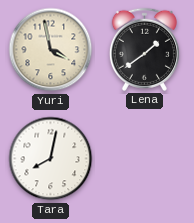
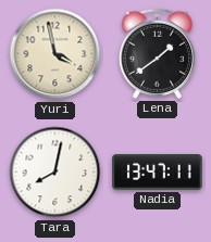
Nadia: none -> 13:47 (158, 173)
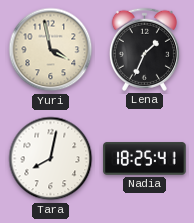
Lena: 1:39 -> 1:34 (144, 49)
Nadia: 13:47 -> 18:25 (145, 159)
